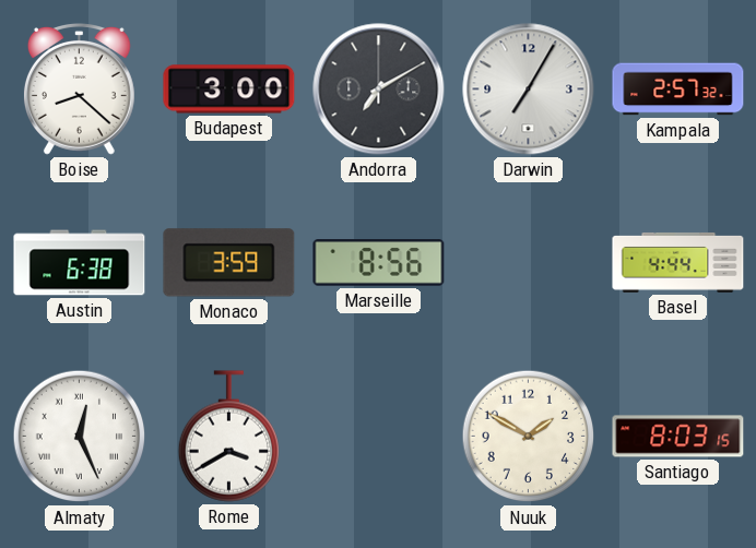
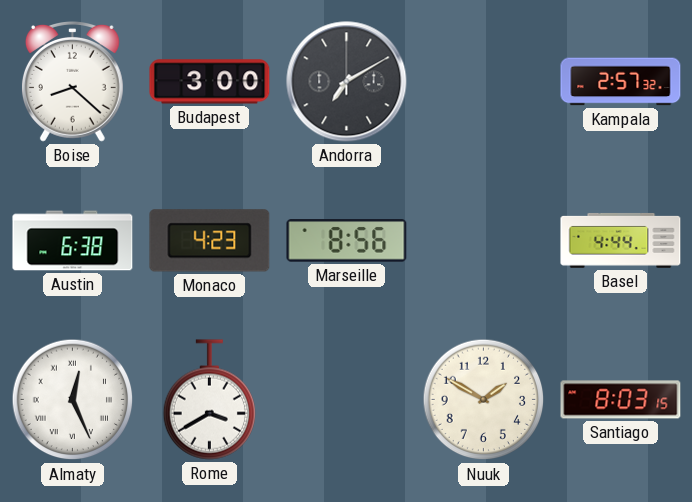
Darwin: 7:05 -> none (529, 90)
Monaco: 3:59 -> 4:23 (210, 241)
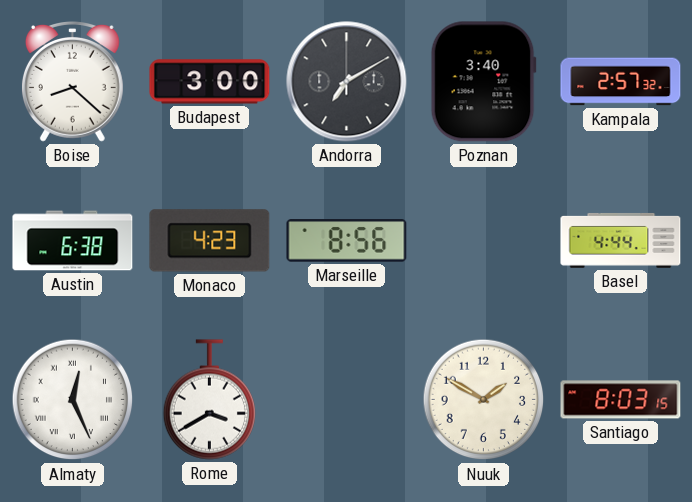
Poznan: none -> 3:40 (483, 82)
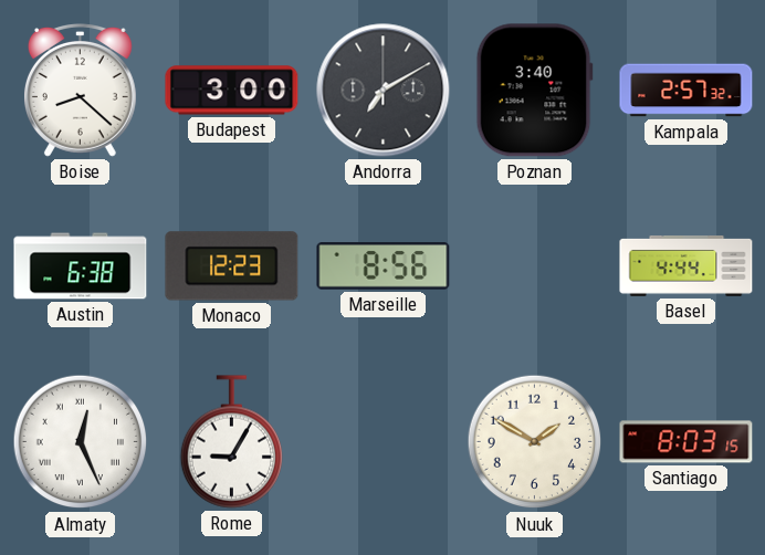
Monaco: 4:23 -> 12:23 (232, 266)
Rome: 3:40 -> 9:05 (231, 442)
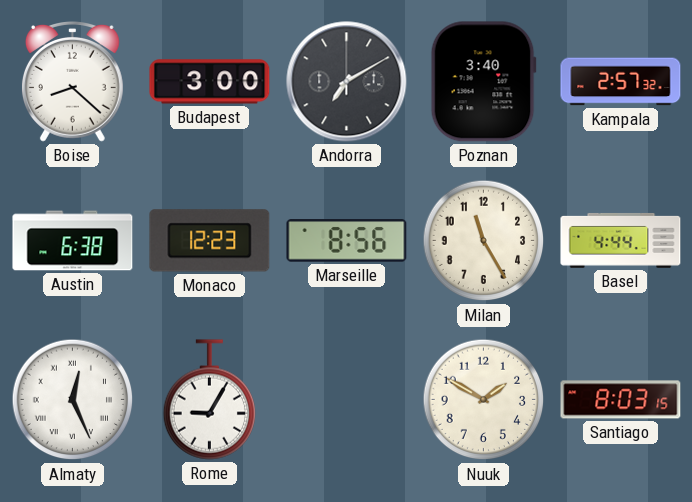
Milan: none -> 11:25 (484, 241)
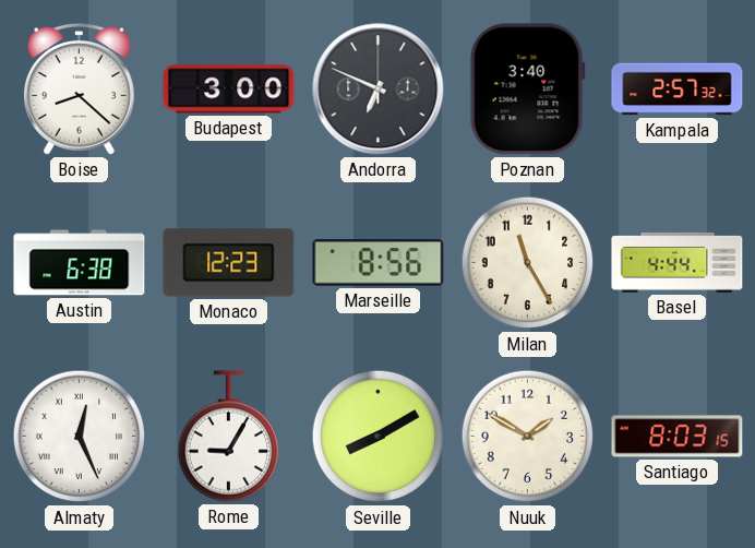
Andorra: 7:10 -> 6:49 (379, 90)
Seville: none -> 8:10 (379, 437)
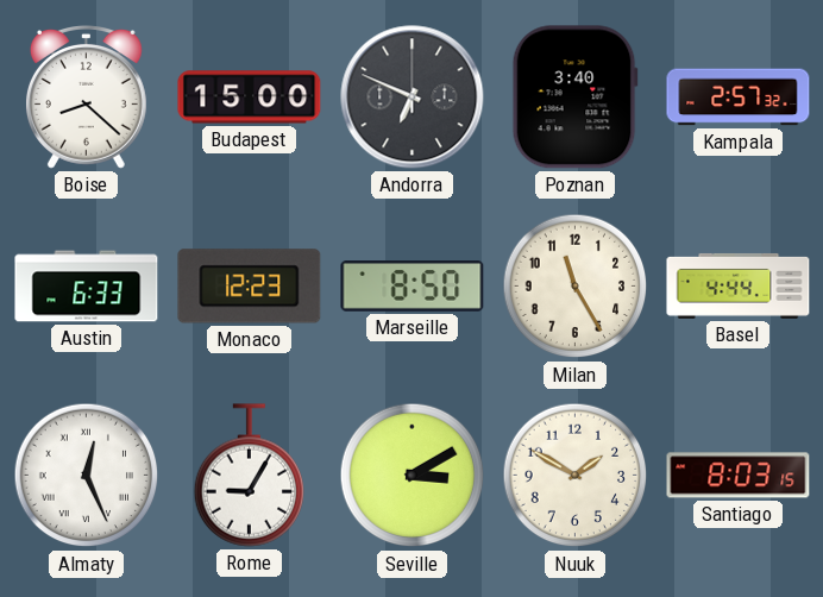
Budapest: 3:00 -> 15:00 (250, 98)
Austin: 6:38 -> 6:33 (87, 287)
Marseille: 8:56 -> 8:50 (413, 287)
Seville: 8:10 -> 3:10 (413, 476)
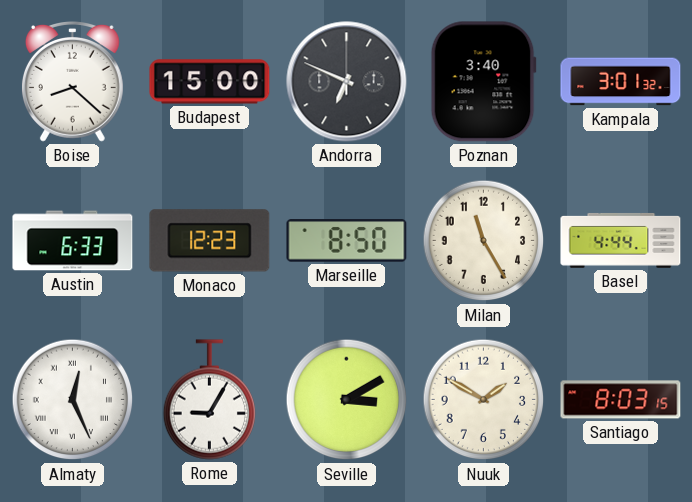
Kampala: 2:57 -> 3:01 (621, 82)
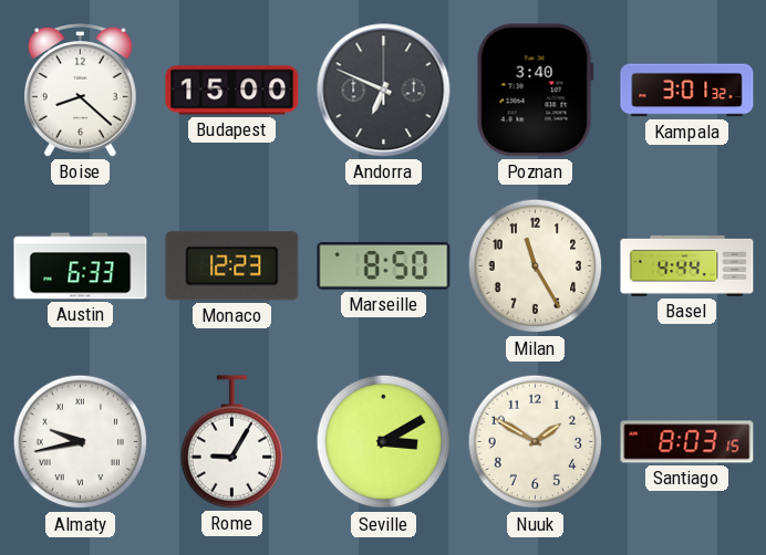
Almaty: 12:26 -> 9:43 (81, 442)
